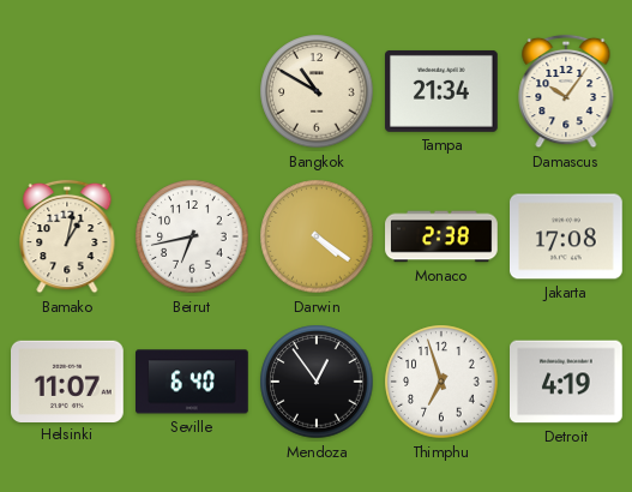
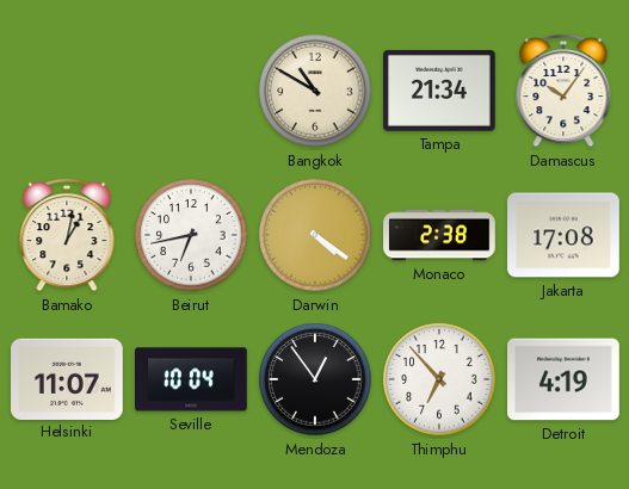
Seville: 6:40 -> 10:04 (192, 379)
Thimphu: 6:57 -> 6:53 (439, 379)
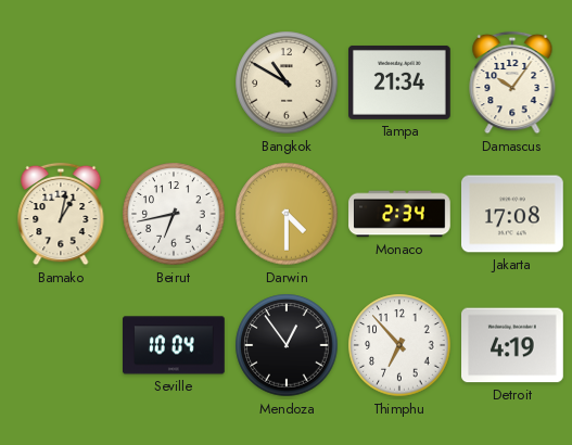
Darwin: 4:21 -> 4:30 (287, 214)
Monaco: 2:38 -> 2:34 (399, 214)
Helsinki: 11:07 -> none (68, 378)
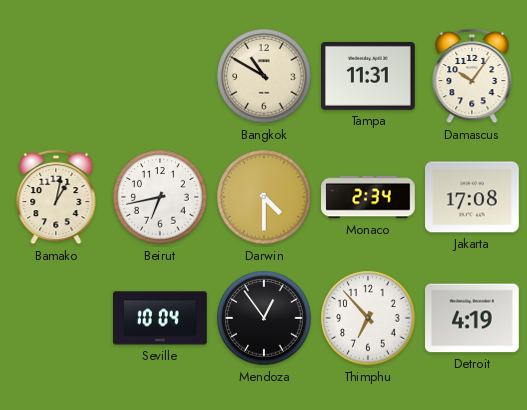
Tampa: 21:34 -> 11:31 (369, 76)
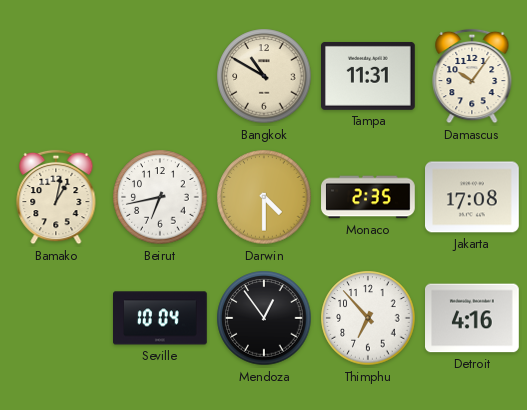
Monaco: 2:34 -> 2:35 (368, 197)
Detroit: 4:19 -> 4:16 (473, 318)
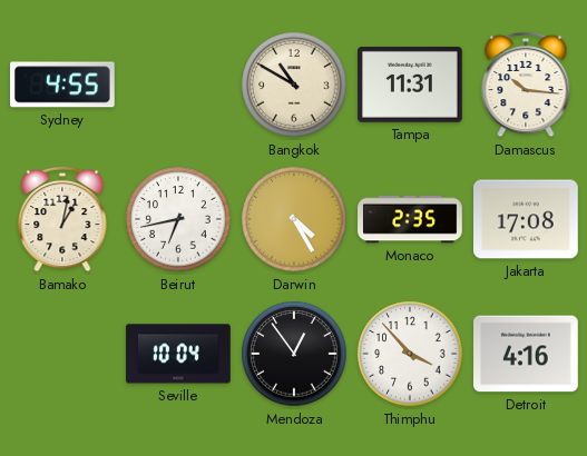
Sydney: none -> 4:55 (63, 85)
Damascus: 10:06 -> 10:16 (526, 85)
Darwin: 4:30 -> 4:25 (294, 219)
Thimphu: 6:53 -> 3:53 (410, 354)
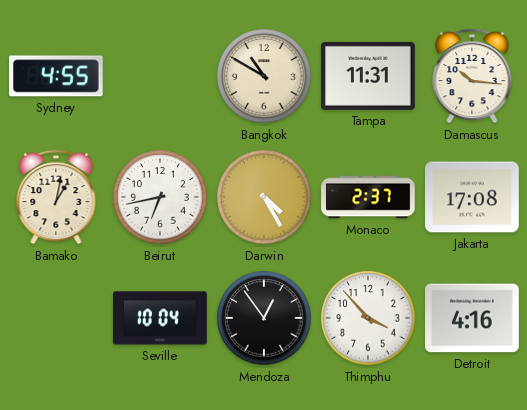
Monaco: 2:35 -> 2:37 (368, 197)
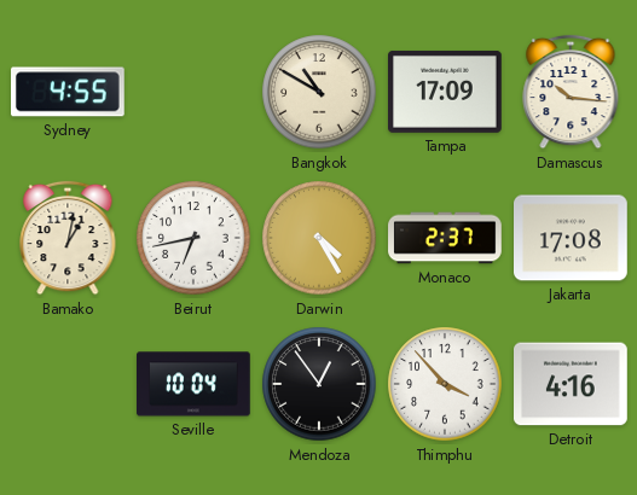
Tampa: 11:31 -> 17:09 (446, 92)
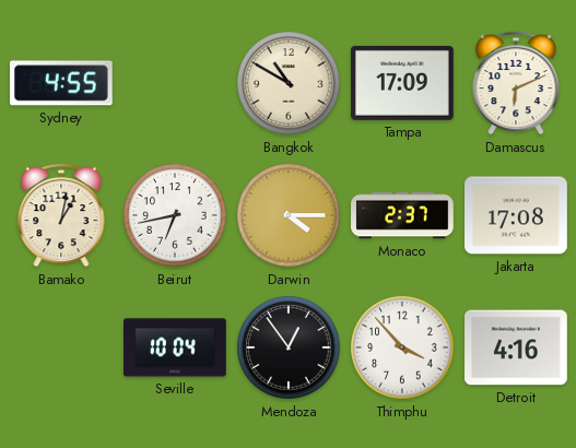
Damascus: 10:16 -> 6:11 (516, 83)
Darwin: 4:25 -> 4:15 (289, 215)
